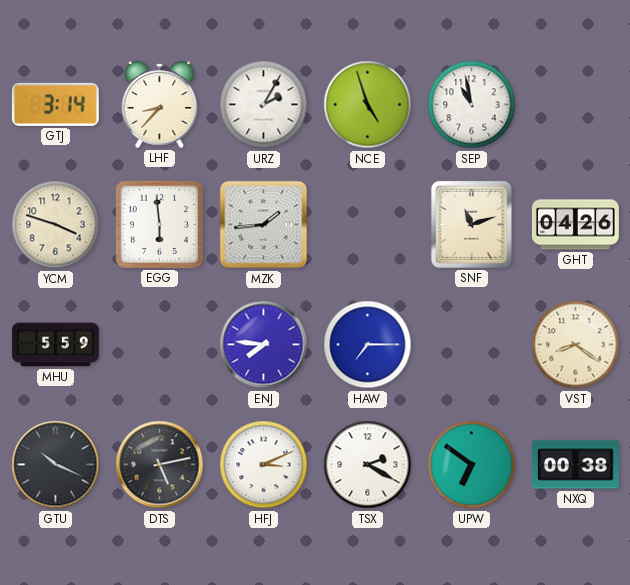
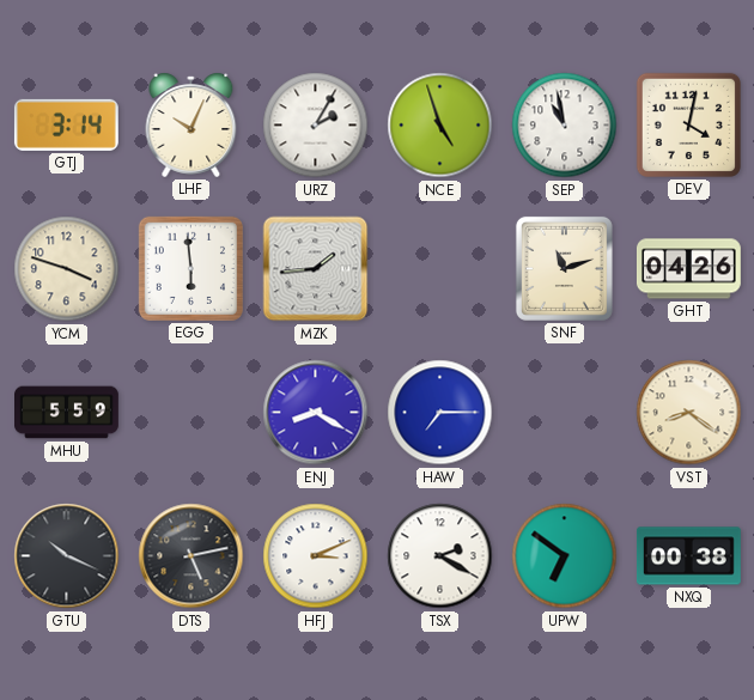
LHF: 8:37 -> 10:04 (191, 124)
DEV: none -> 4:02 (688, 124)
ENJ: 7:46 -> 8:20 (316, 413)
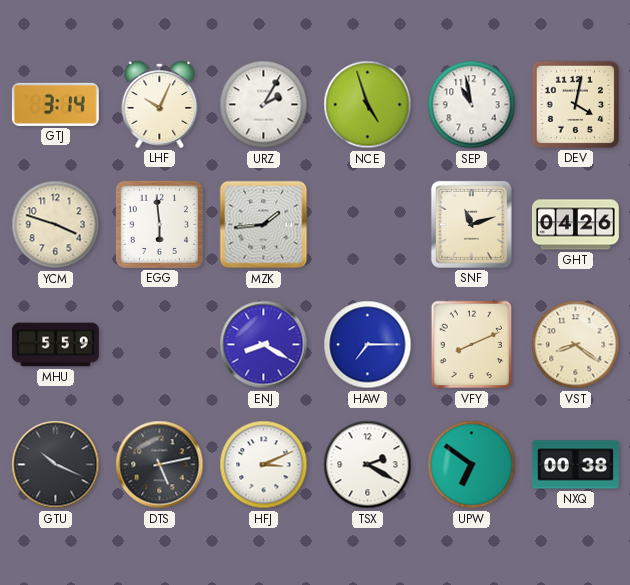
VFY: none -> 8:11 (472, 345)
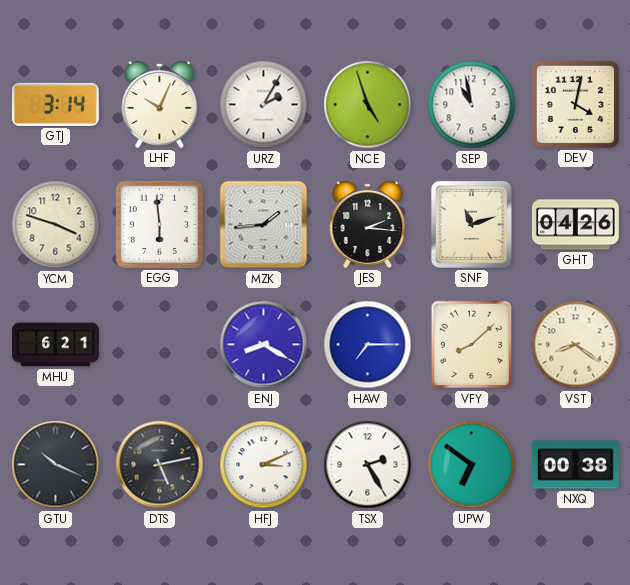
JES: none -> 2:16 (368, 224)
MHU: 5:59 -> 6:21 (56, 345)
VFY: 8:11 -> 8:08 (472, 345)
TSX: 2:20 -> 2:25 (368, 465)
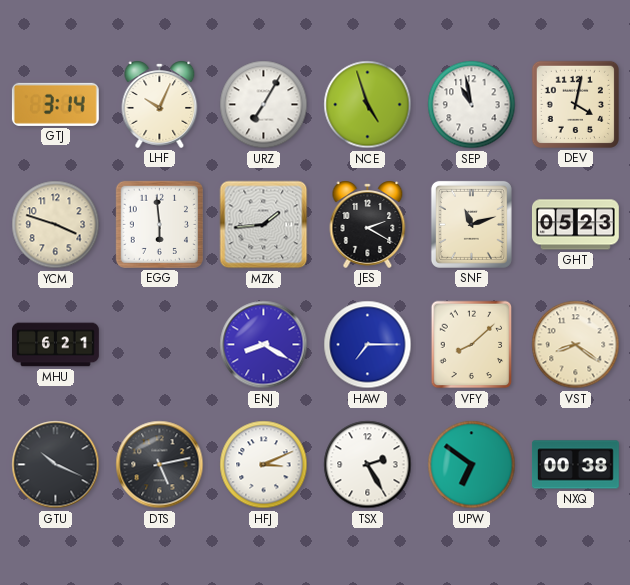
URZ: 2:05 -> 7:05 (264, 105)
JES: 2:16 -> 2:20 (368, 224)
GHT: 04:26 -> 05:23 (575, 225)
